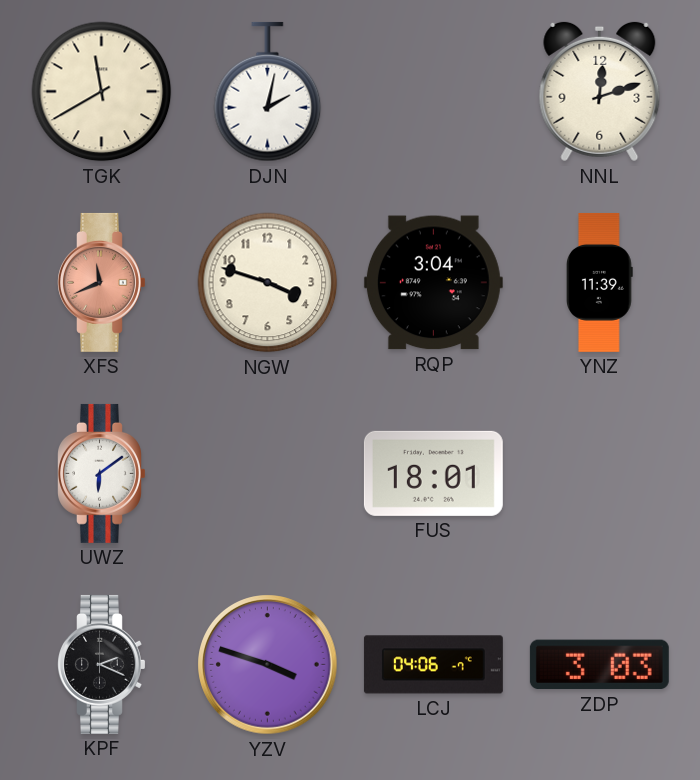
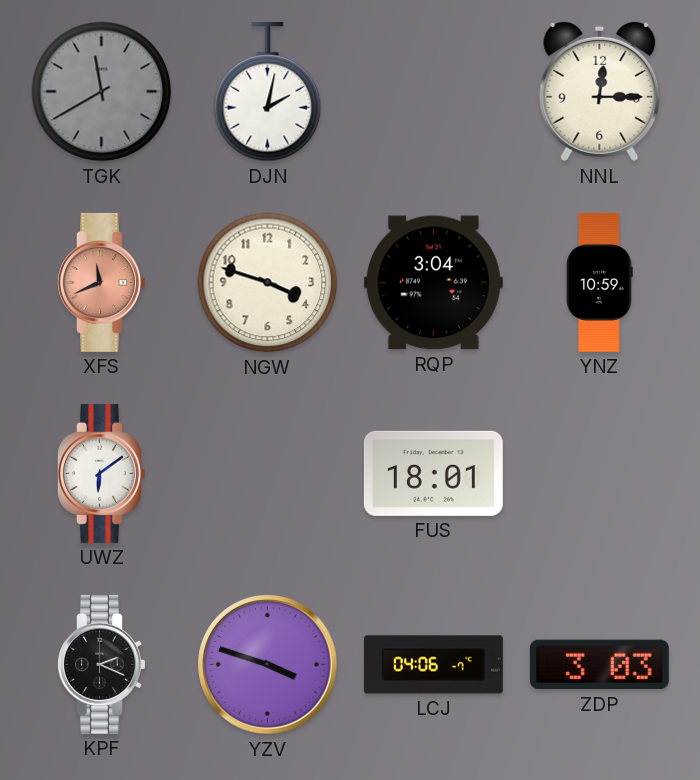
TGK dial: cream -> grey (102, 92)
NNL: 12:12 -> 12:15 (600, 92)
YNZ: 11:39 -> 10:59 (600, 282)
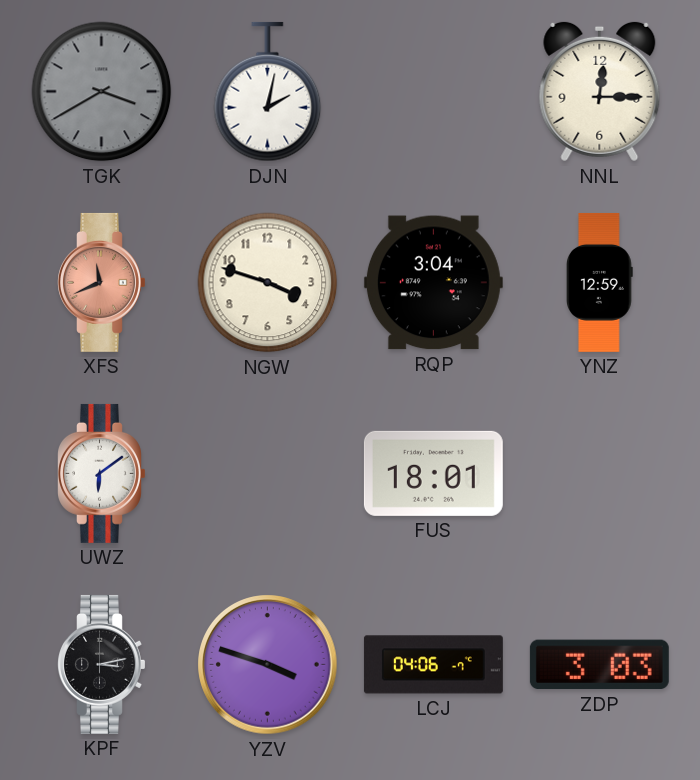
TGK: 11:40 -> 3:40 (102, 92)
YNZ: 10:59 -> 12:59 (600, 282)
KPF: 2:19 -> 3:13 (102, 664)
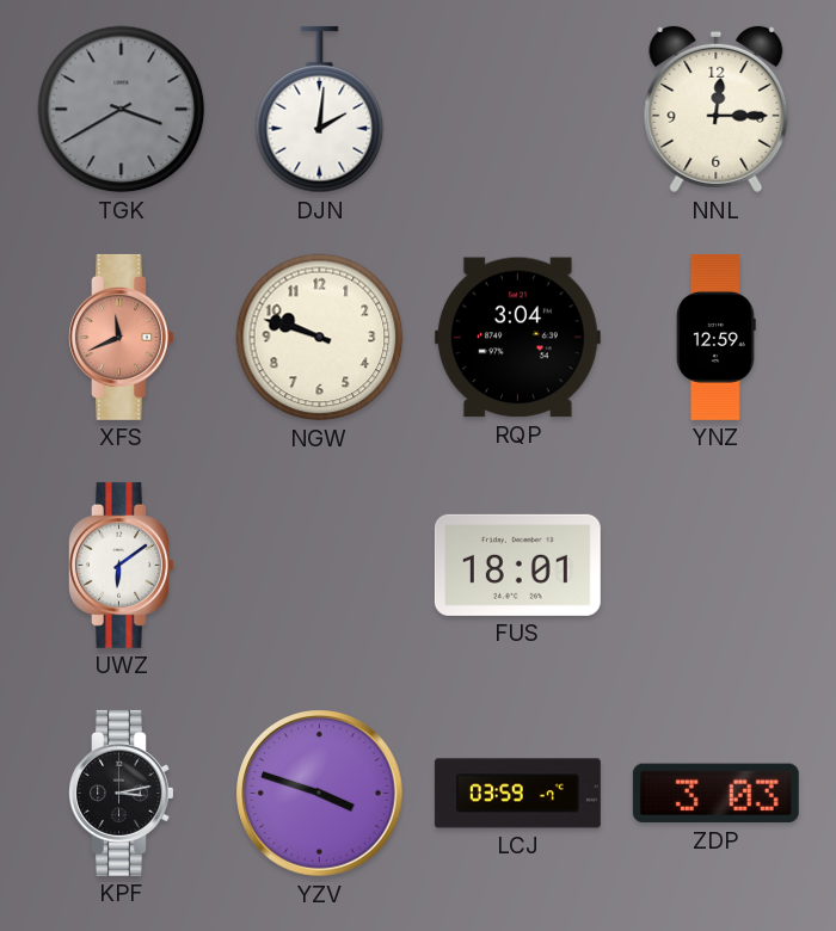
DJN: 2:02 -> 2:01 (320, 110)
NGW: 3:48 -> 9:48 (320, 338)
LCJ: 04:06 -> 03:59 (517, 794)
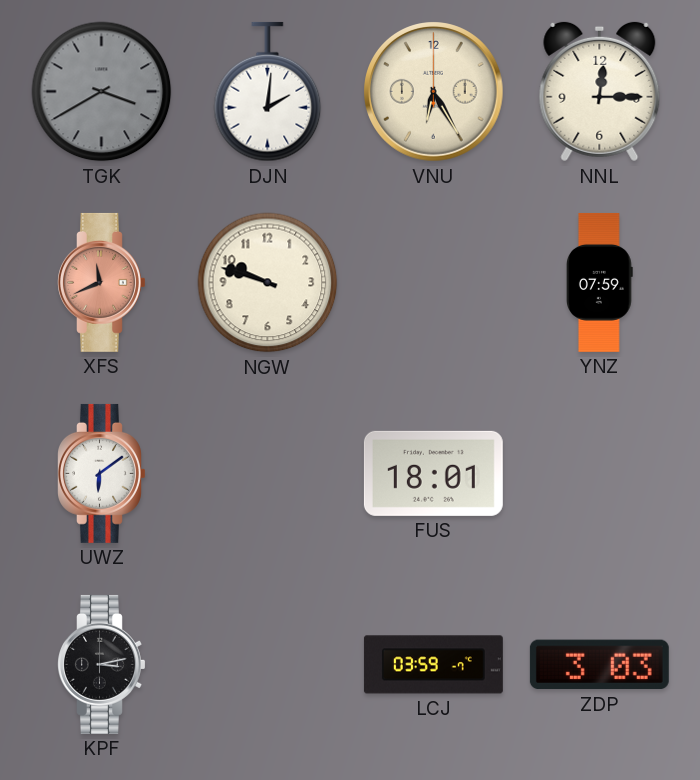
VNU: none -> 6:25 (434, 92)
RQP: 3:04 -> none (517, 338)
YNZ: 12:59 -> 07:59 (600, 282)
YZV: 3:48 -> none (320, 794)
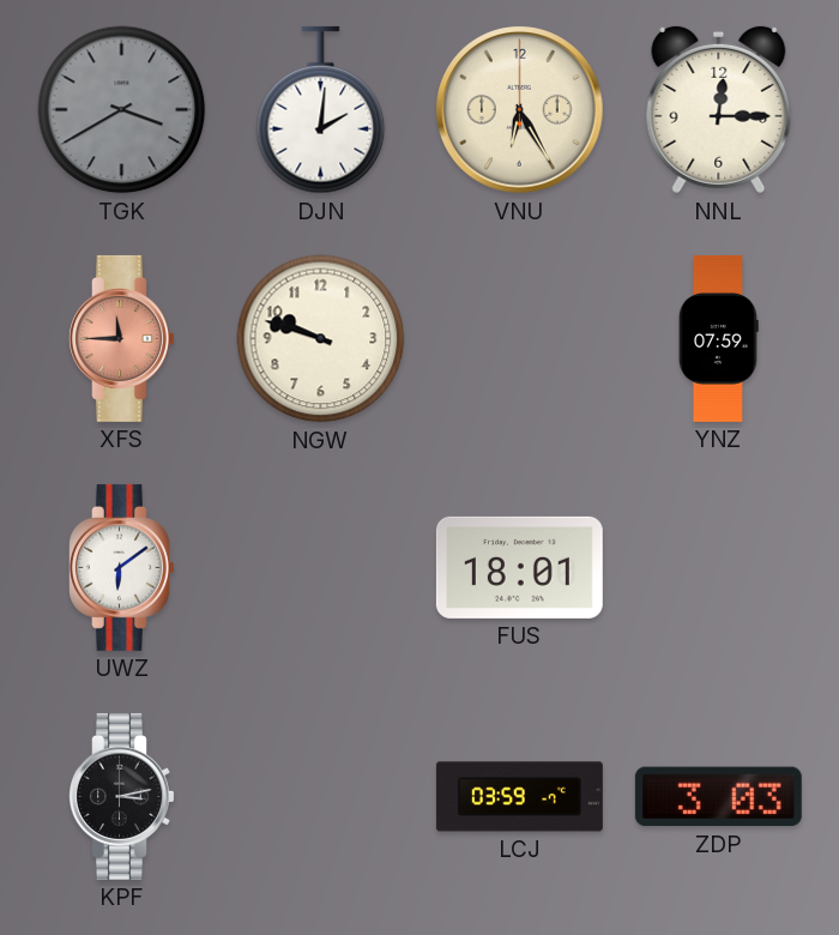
XFS: 11:41 -> 11:45 (122, 338)
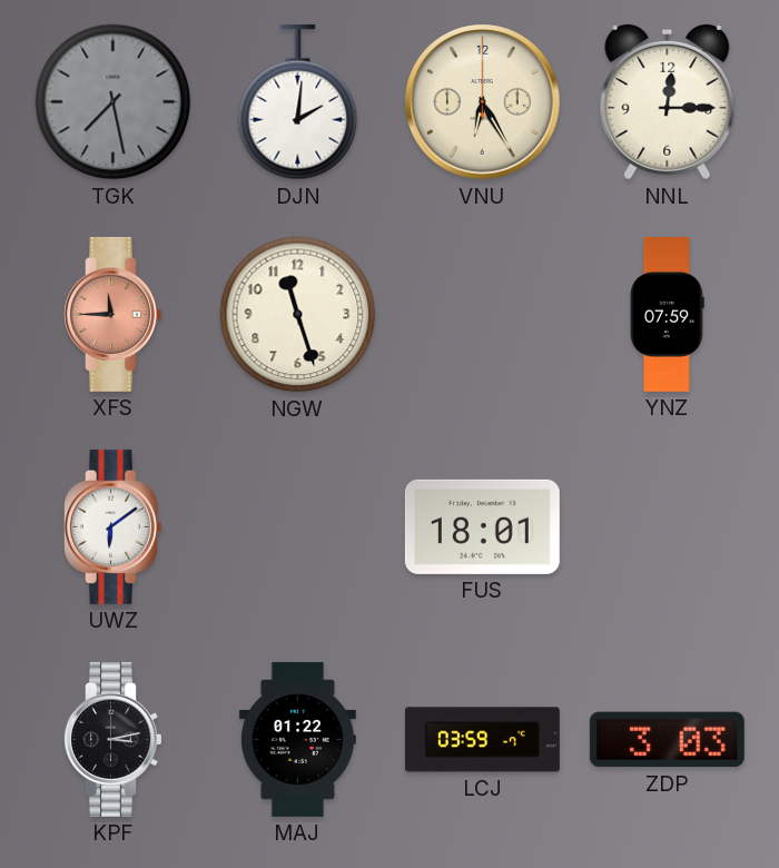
TGK: 3:40 -> 7:28 (114, 102)
NGW: 9:48 -> 11:27 (298, 315)
MAJ: none -> 01:22 (297, 739)
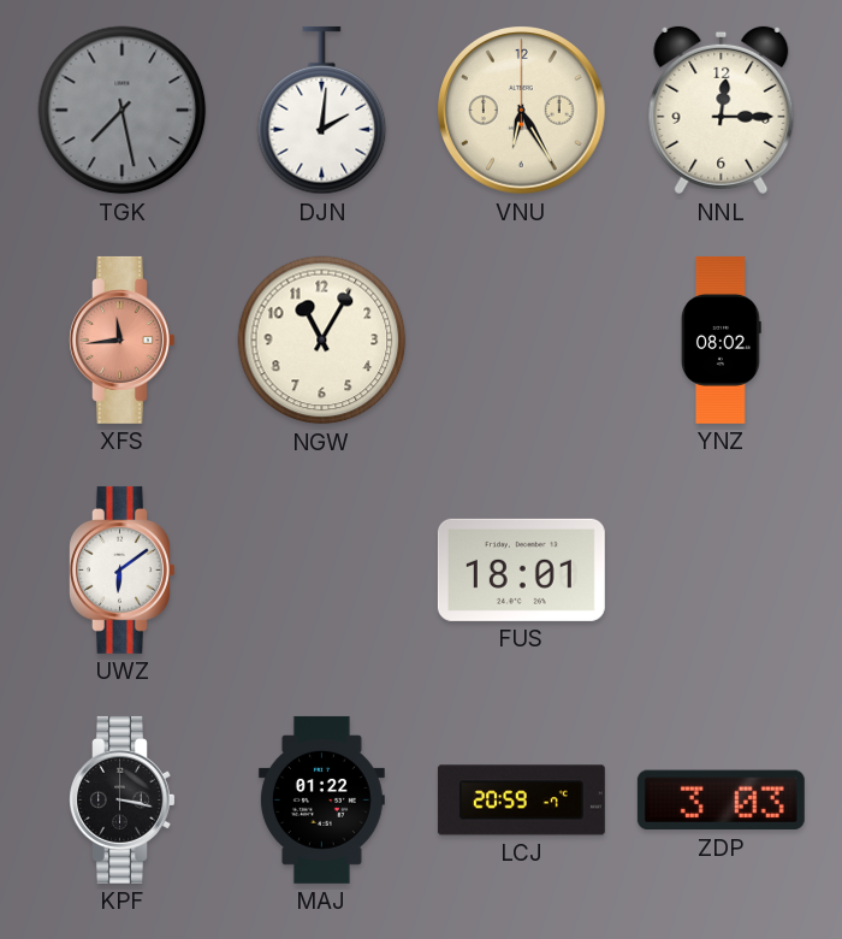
XFS: 11:45 -> 11:44 (123, 339)
NGW: 11:27 -> 11:05 (322, 341)
YNZ: 07:59 -> 08:02 (722, 339)
KPF: 3:13 -> 3:17 (123, 799)
LCJ: 03:59 -> 20:59 (521, 801)
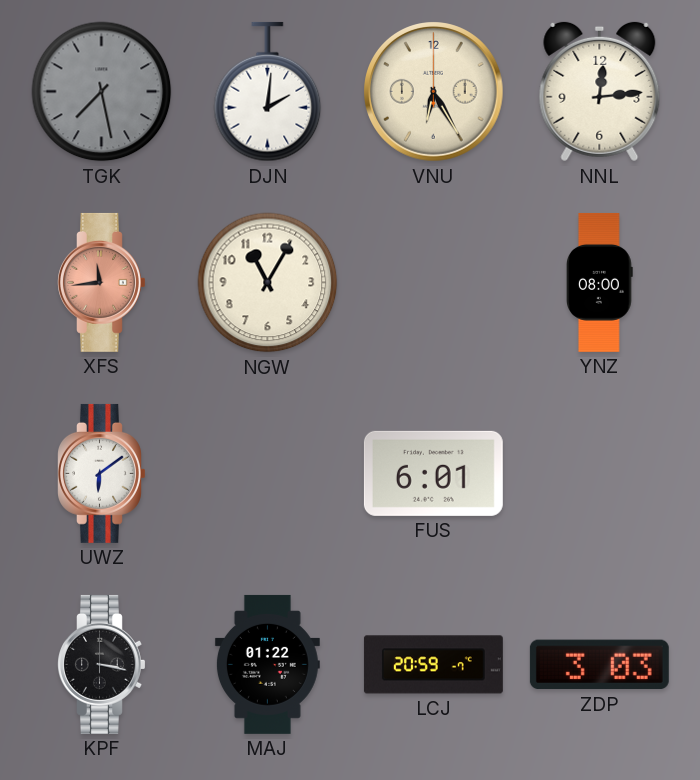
NNL: 12:15 -> 12:14 (600, 92)
YNZ: 08:02 -> 08:00 (600, 282)
FUS: 18:01 -> 6:01 (433, 473)
